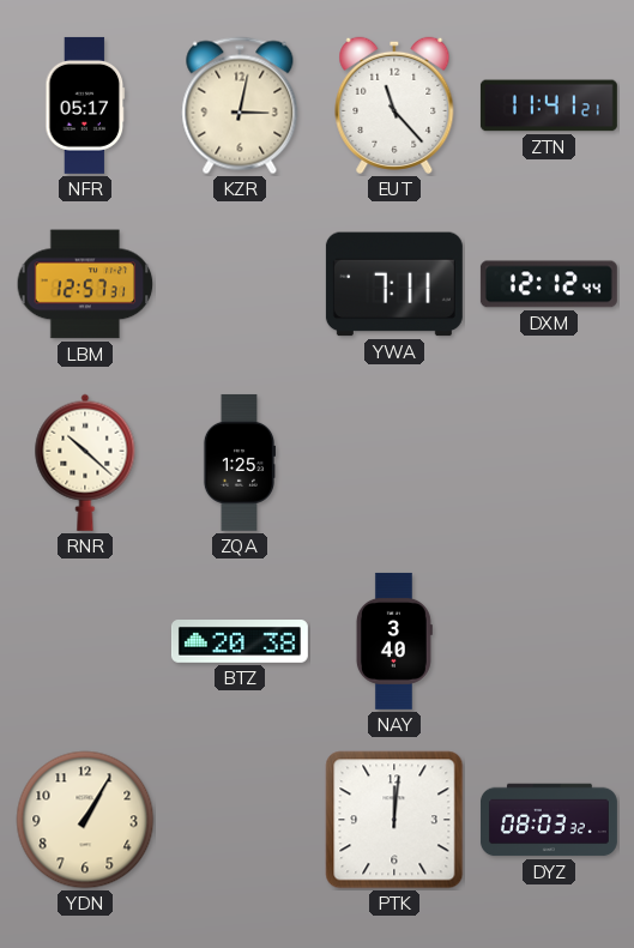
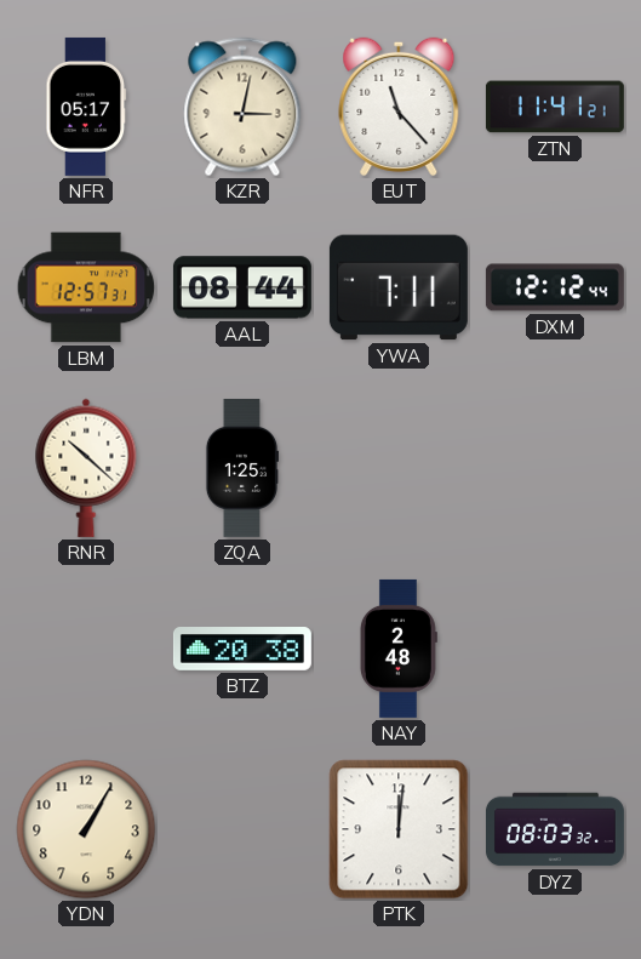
AAL: none -> 08:44 (242, 287)
NAY: 3:40 -> 2:48 (399, 649)
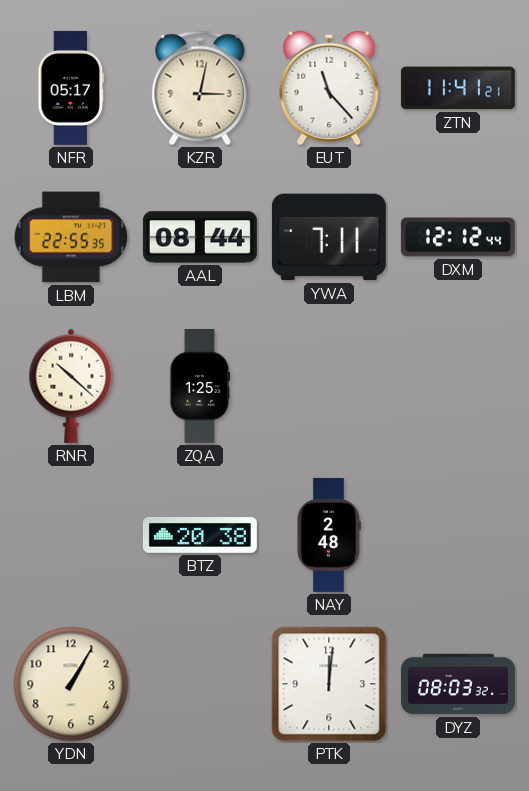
LBM: 12:57 -> 22:55 (71, 237)
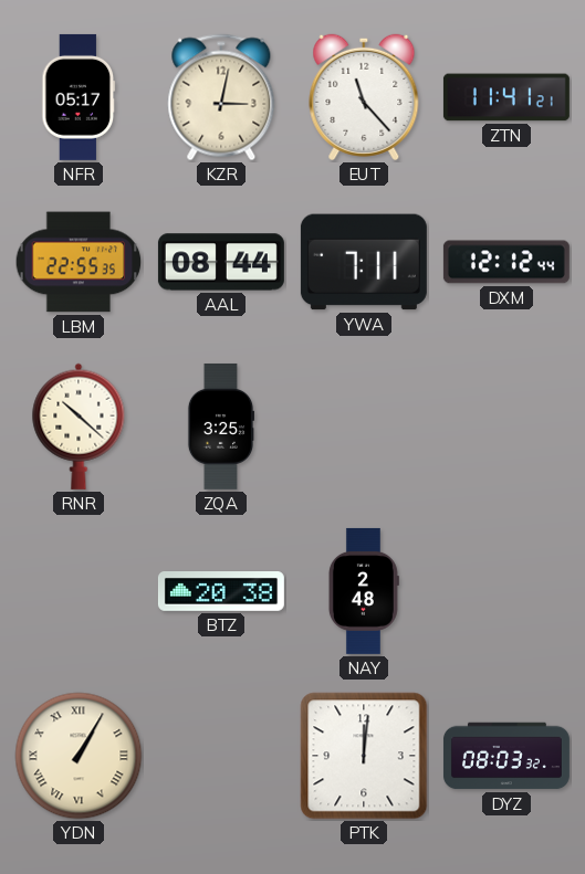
ZQA: 1:25 -> 3:25 (221, 427)
YDN numerals: Arabic -> Roman (79, 756)
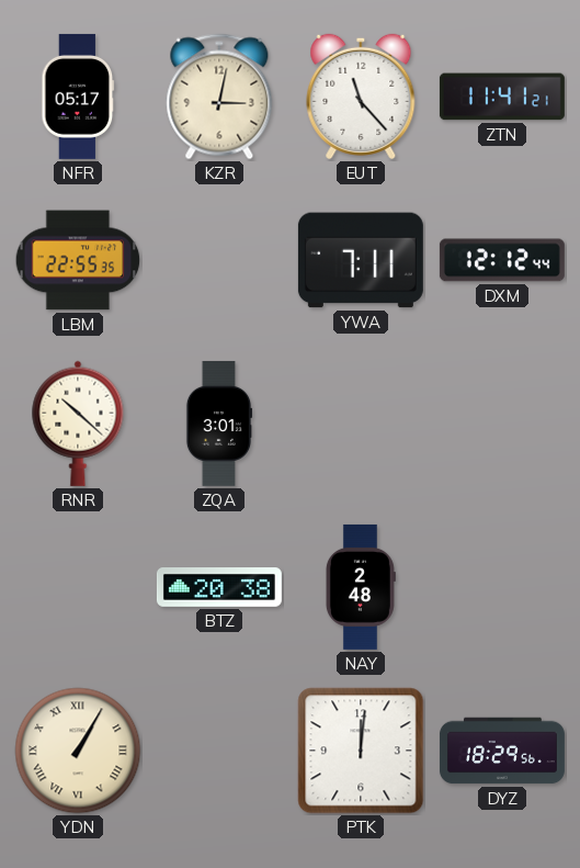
AAL: 08:44 -> none (221, 262)
ZQA: 3:25 -> 3:01 (219, 424)
DYZ: 08:03 -> 18:29 (502, 751)
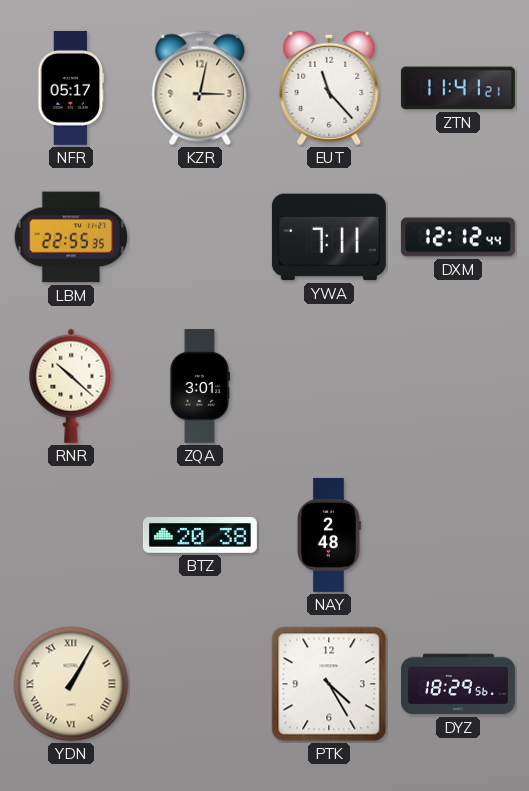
PTK: 12:01 -> 4:25 (329, 684)
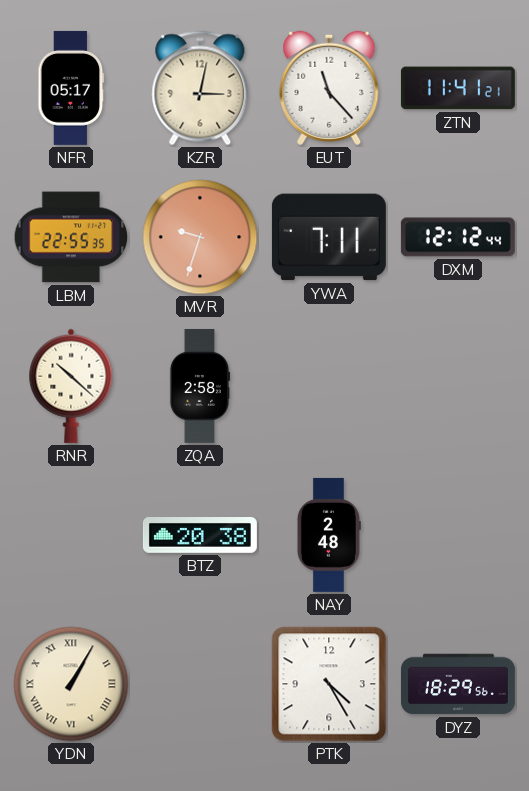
MVR: none -> 9:33 (200, 237)
ZQA: 3:01 -> 2:58 (200, 386)
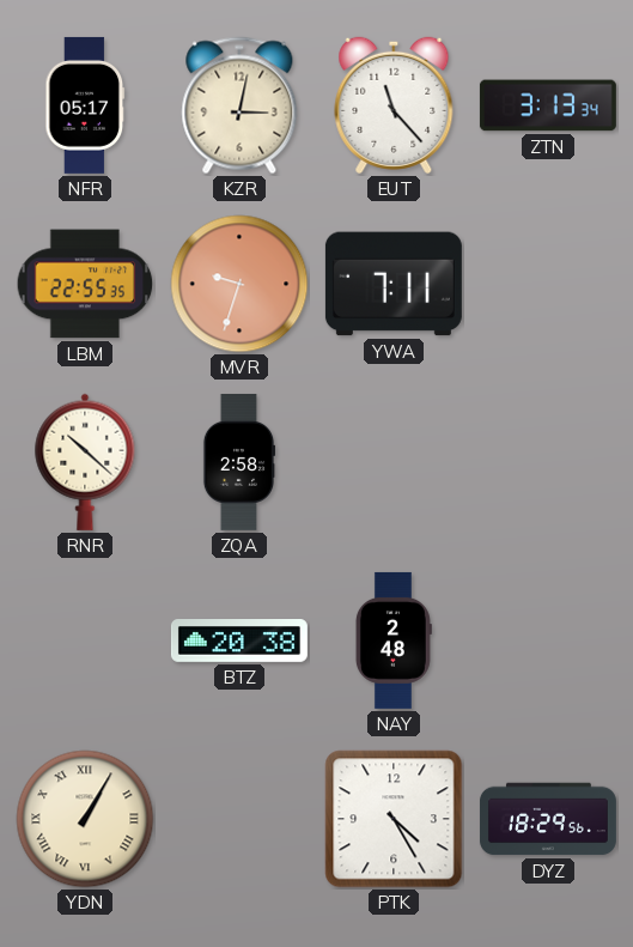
ZTN: 11:41 -> 3:13 (548, 105)
DXM: 12:12 -> none (458, 237)
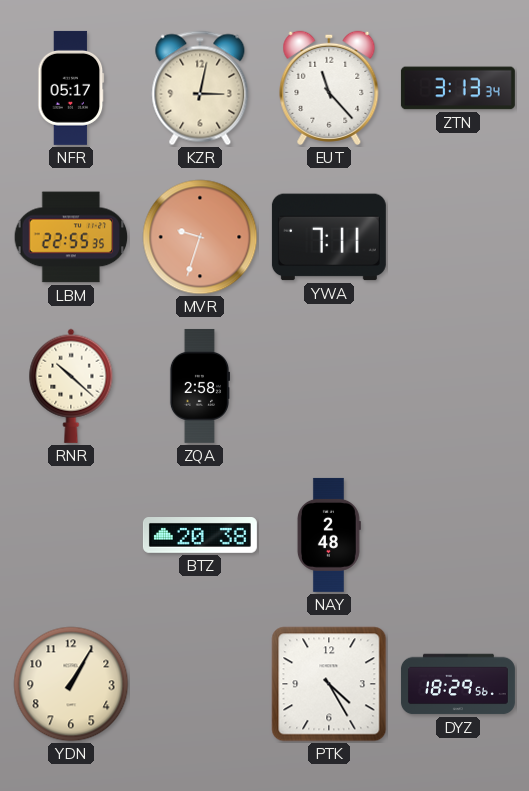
YDN numerals: Roman -> Arabic (71, 684)
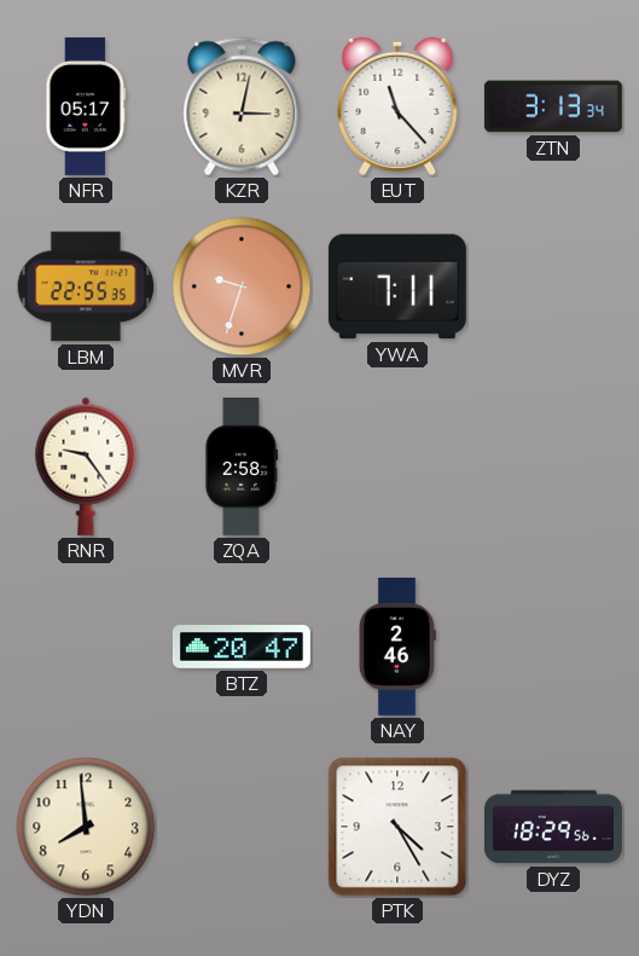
RNR: 10:22 -> 9:24 (86, 467)
BTZ: 20:38 -> 20:47 (242, 648)
NAY: 2:48 -> 2:46 (397, 647)
YDN: 1:05 -> 7:59 (86, 827)
